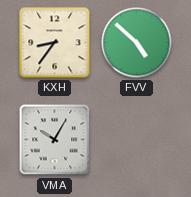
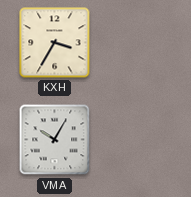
KXH: 8:36 -> 3:35 (55, 43)
FVV: 4:52 -> none (137, 43)
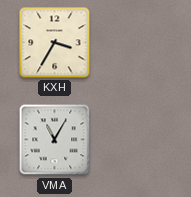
VMA: 10:05 -> 11:05 (55, 140)
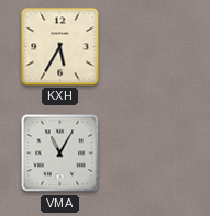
KXH: 3:35 -> 5:35 (60, 47)
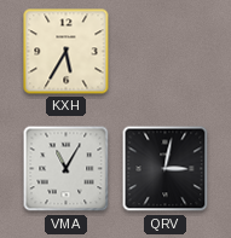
QRV: none -> 3:02 (166, 169)
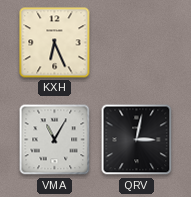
KXH: 5:35 -> 6:26 (55, 43)
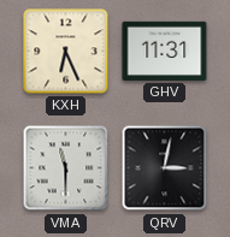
GHV: none -> 11:31 (165, 51)
VMA: 11:05 -> 11:30 (66, 168)
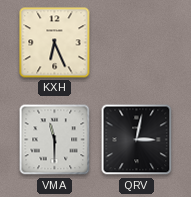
GHV: 11:31 -> none (165, 51)
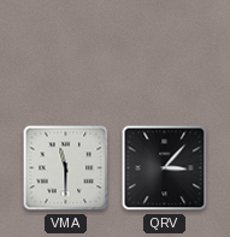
KXH: 6:26 -> none (55, 43)
QRV: 3:02 -> 3:07 (165, 168)
